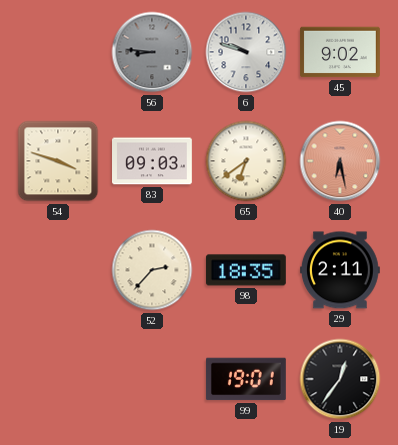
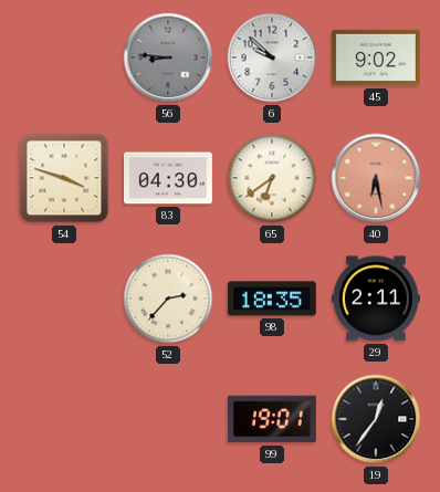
6: 9:48 -> 9:52 (272, 57)
83: 09:03 -> 04:30 (169, 178)
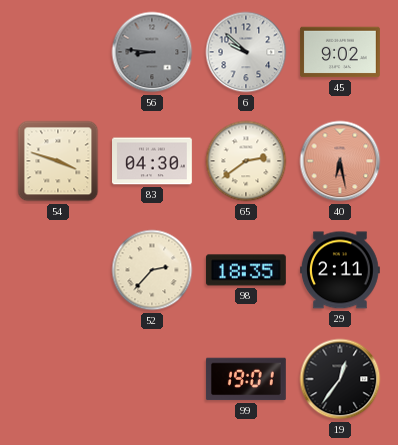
65: 6:39 -> 2:39 (246, 161)
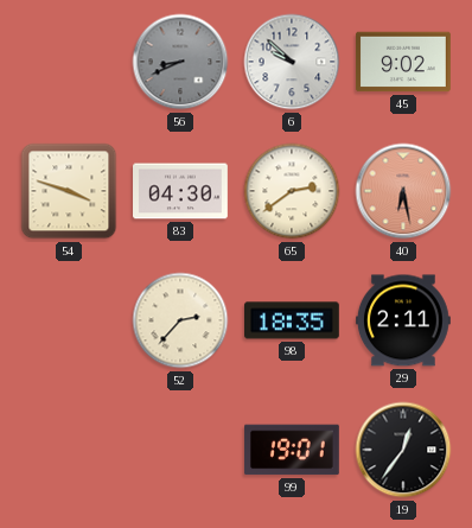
56: 8:46 -> 8:41 (180, 62)
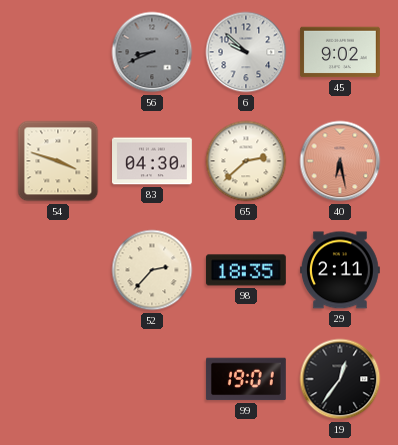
65: 2:39 -> 2:38 (246, 161)
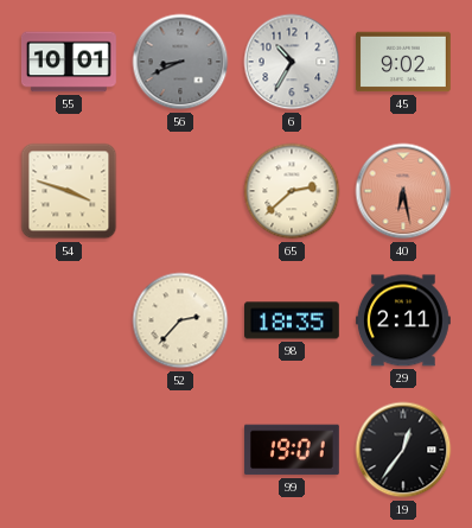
55: none -> 10:01 (70, 62)
6: 9:52 -> 10:35 (292, 62)
83: 04:30 -> none (153, 161)
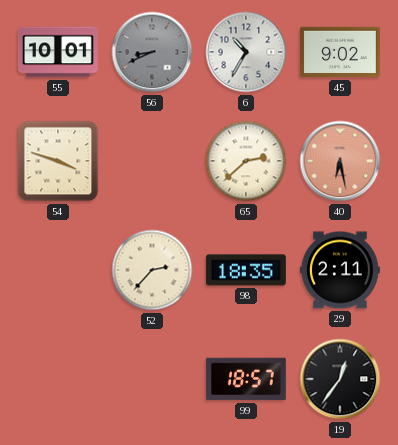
99: 19:01 -> 18:57 (246, 379)
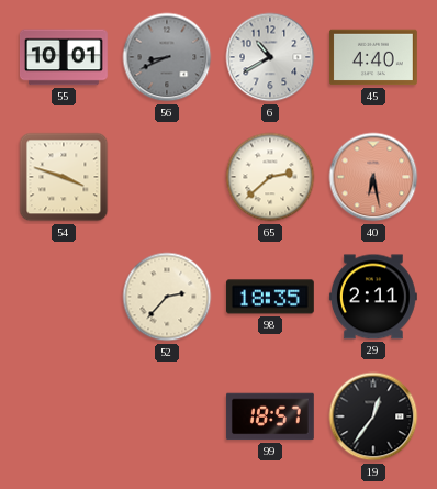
6: 10:35 -> 10:40 (270, 57)
45: 9:02 -> 4:40 (374, 57)
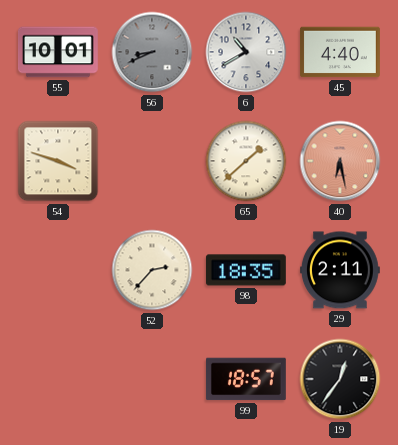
65: 2:38 -> 1:38 (246, 161)
